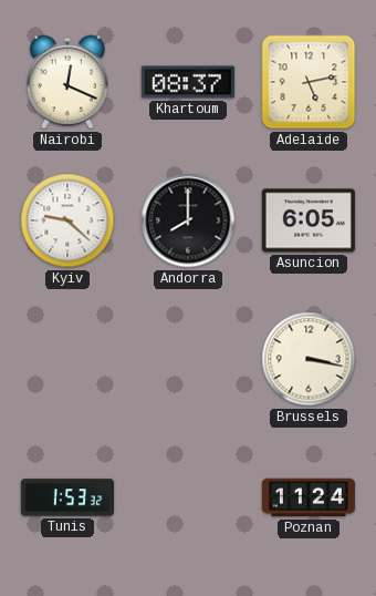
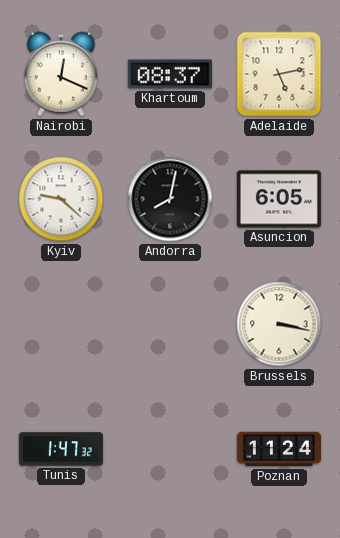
Andorra: 8:00 -> 8:02 (170, 199)
Tunis: 1:53 -> 1:47 (61, 449)
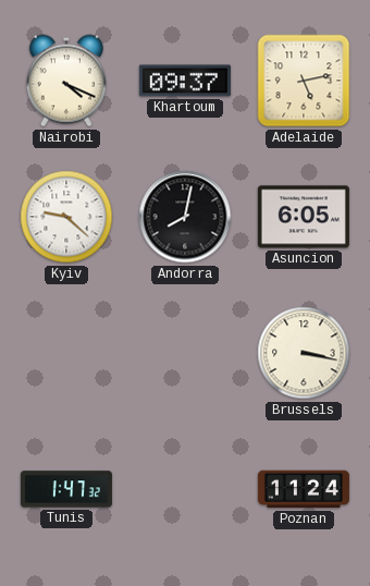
Nairobi: 12:19 -> 4:19 (66, 81)
Khartoum: 08:37 -> 09:37 (185, 81)
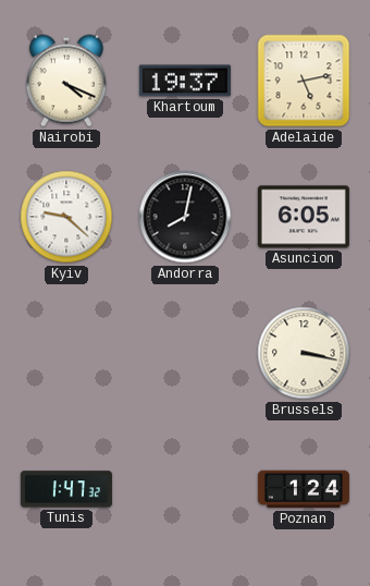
Khartoum: 09:37 -> 19:37 (185, 81)
Poznan: 11:24 -> 1:24 (304, 489)
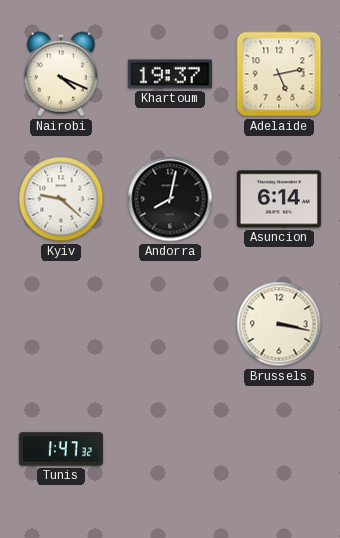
Asuncion: 6:05 -> 6:14 (279, 199)
Poznan: 1:24 -> none (304, 489)
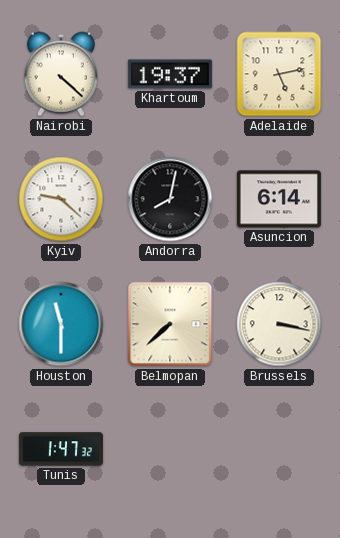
Nairobi: 4:19 -> 4:22 (61, 74)
Houston: none -> 11:30 (61, 324)
Belmopan: none -> 7:38 (170, 324)
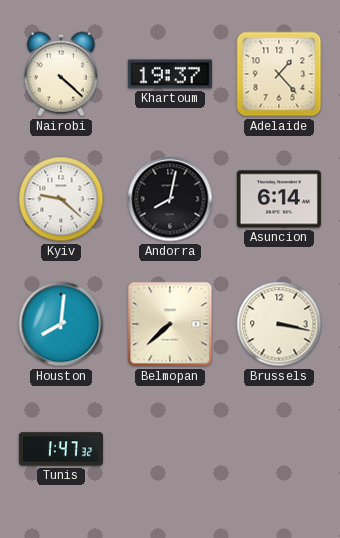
Adelaide: 5:13 -> 1:23 (279, 74)
Houston: 11:30 -> 8:01 (61, 324)
